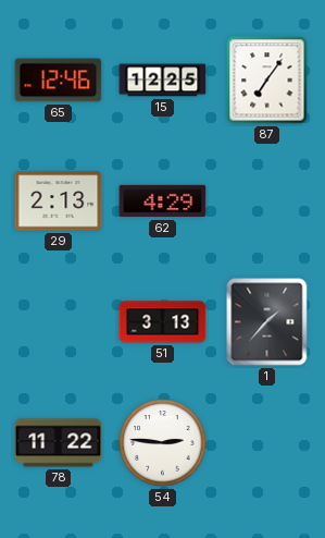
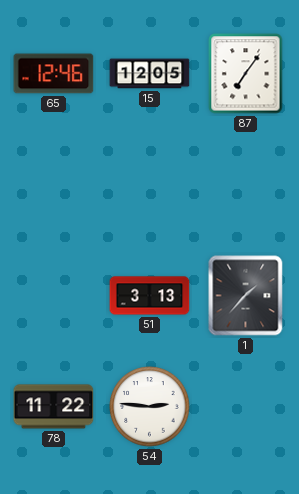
15: 12:25 -> 12:05 (150, 74)
29: 2:13 -> none (59, 201)
62: 4:29 -> none (163, 201)
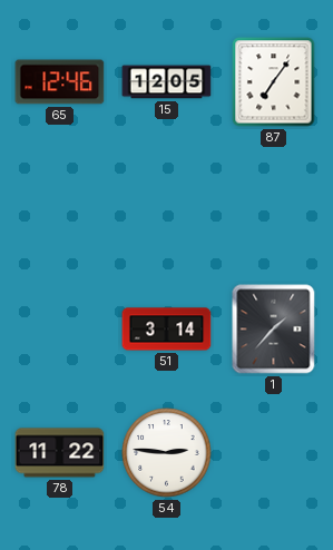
51: 3:13 -> 3:14 (167, 330)
